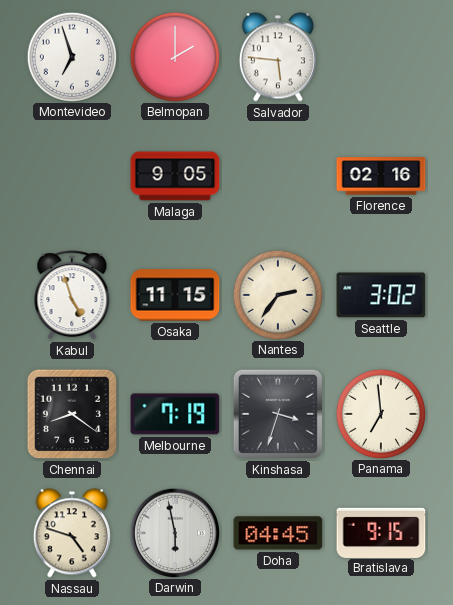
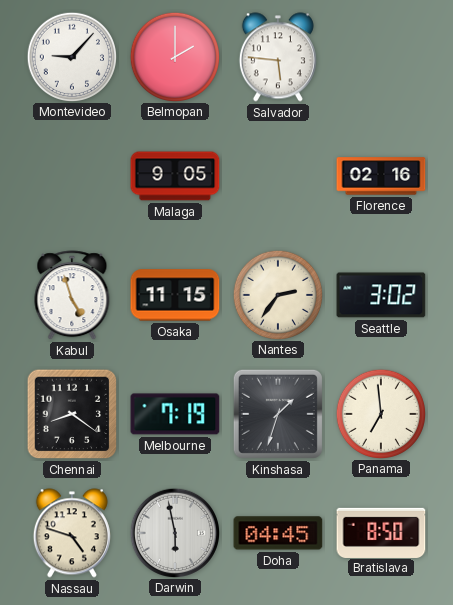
Montevideo: 6:57 -> 9:07 (71, 56)
Kinshasa: 3:33 -> 1:33 (278, 414)
Bratislava: 9:15 -> 8:50 (381, 532)
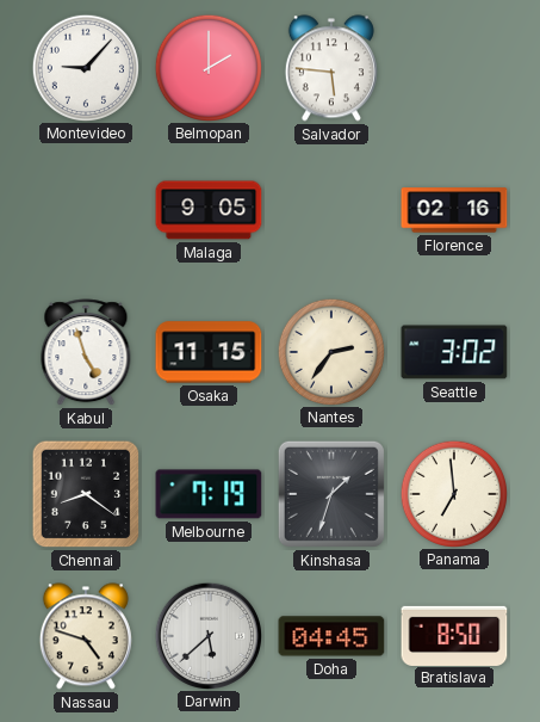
Darwin: 5:58 -> 5:38 (207, 635)
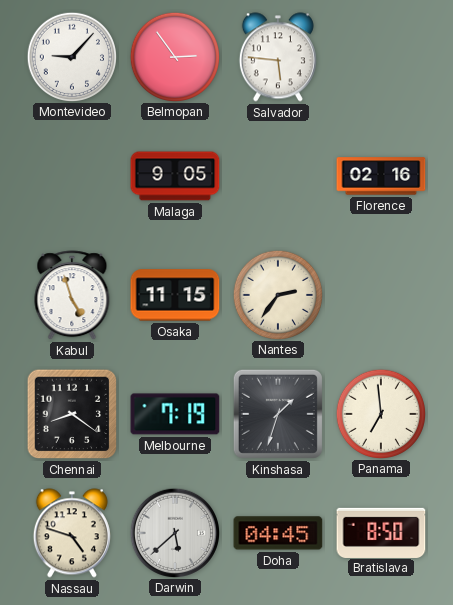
Belmopan: 2:00 -> 2:54 (174, 56)
Seattle: 3:02 -> none (454, 352)
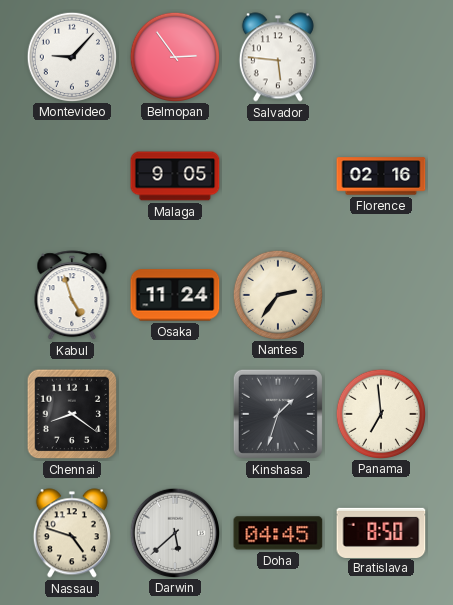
Osaka: 11:15 -> 11:24 (175, 295)
Melbourne: 7:19 -> none (175, 414)
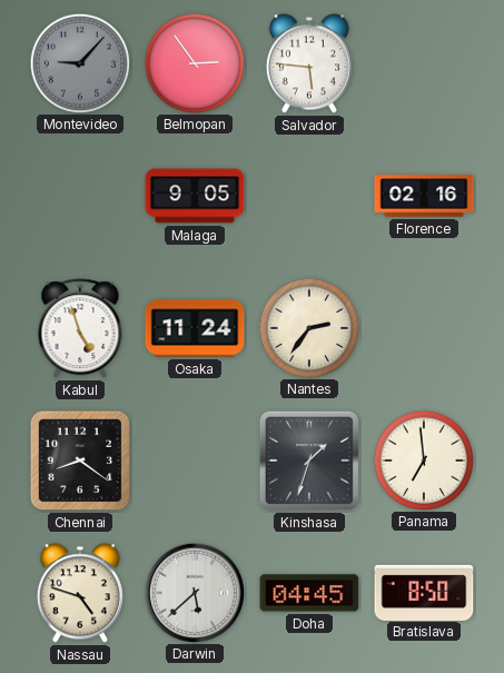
Montevideo dial: white -> grey (79, 62)
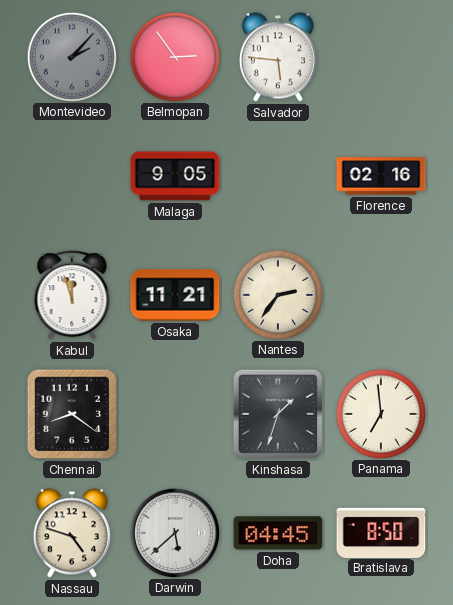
Montevideo: 9:07 -> 2:07 (71, 56)
Kabul: 4:57 -> 11:57 (72, 296)
Osaka: 11:24 -> 11:21 (175, 295)
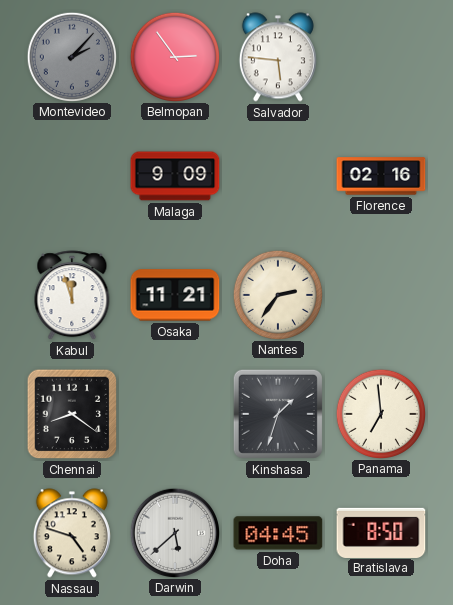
Malaga: 9:05 -> 9:09 (175, 176)
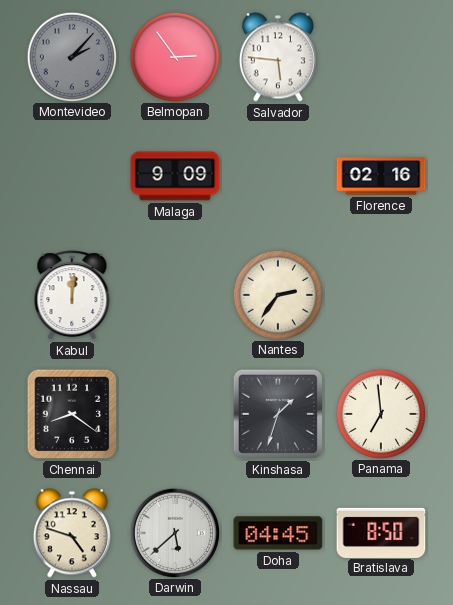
Kabul: 11:57 -> 12:01 (72, 296)
Osaka: 11:21 -> none (175, 295)
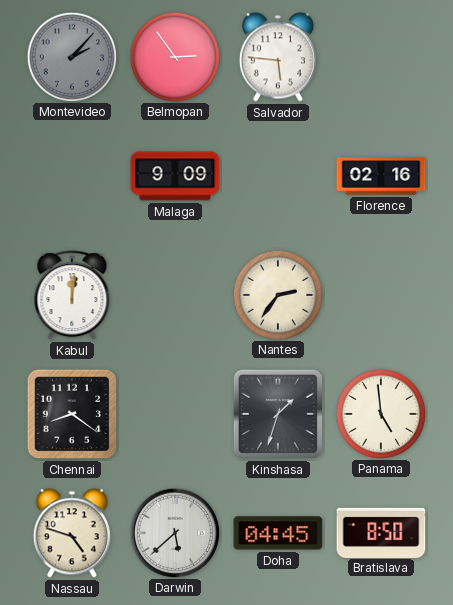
Panama: 6:59 -> 4:59 (380, 413)
